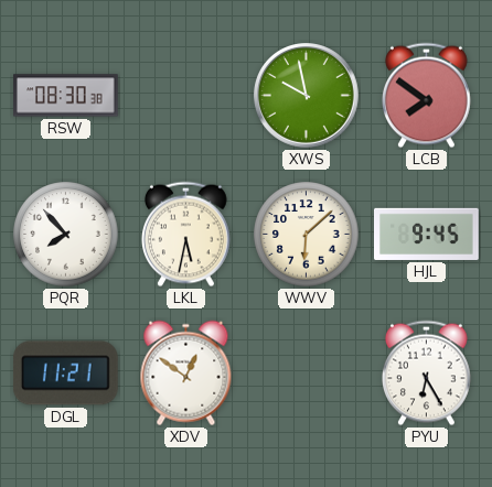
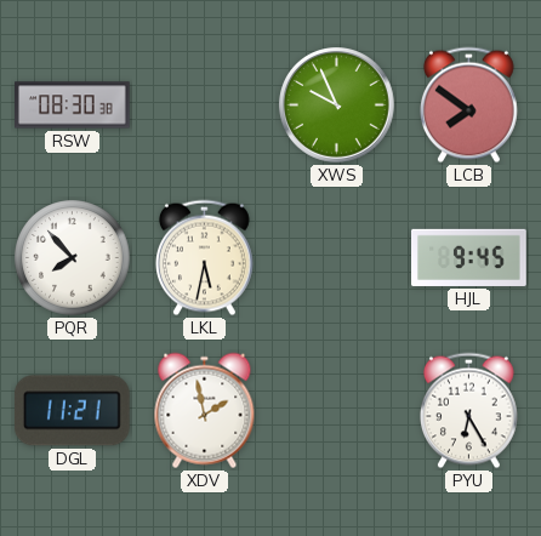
XWS: 9:58 -> 9:56 (337, 106)
WWV: 6:08 -> none (307, 235)
XDV: 12:51 -> 1:58 (205, 411)
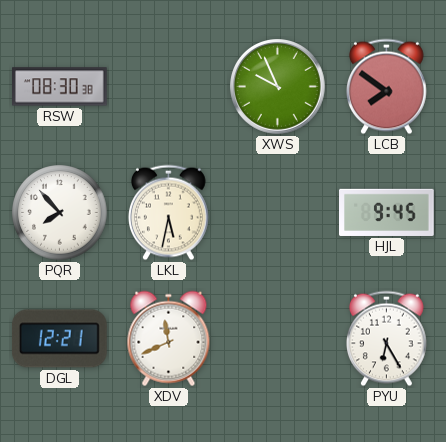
DGL: 11:21 -> 12:21 (59, 339)
XDV: 1:58 -> 11:41 (169, 339)
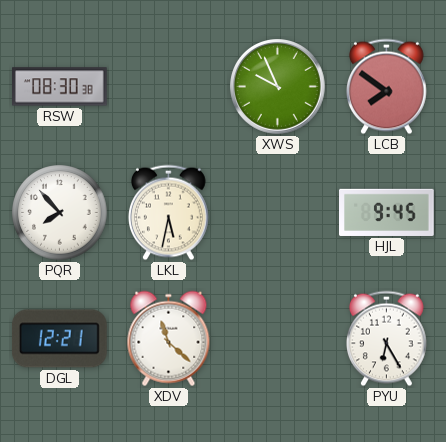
XDV: 11:41 -> 11:22 (169, 339)
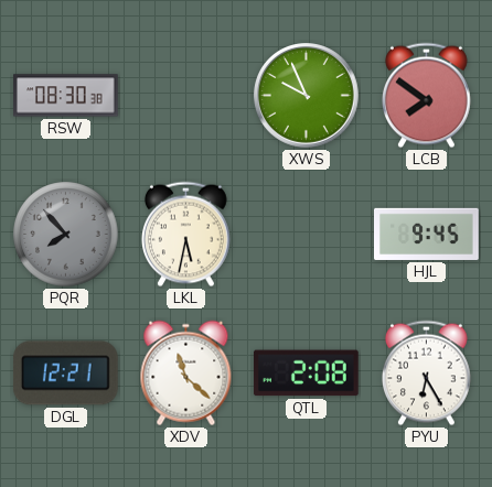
PQR dial: white -> grey (66, 235)
QTL: none -> 2:08 (306, 374)
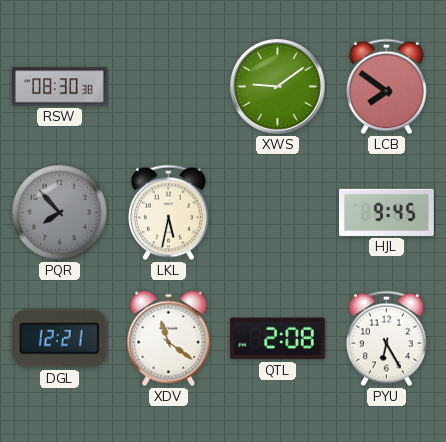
XWS: 9:56 -> 9:09 (278, 87)
XDV: 11:22 -> 11:21 (169, 339)
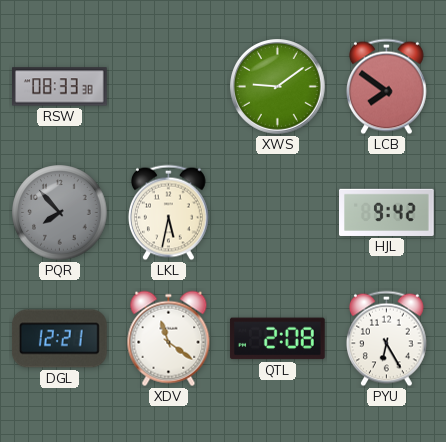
RSW: 08:30 -> 08:33 (60, 87)
HJL: 9:45 -> 9:42 (387, 212)
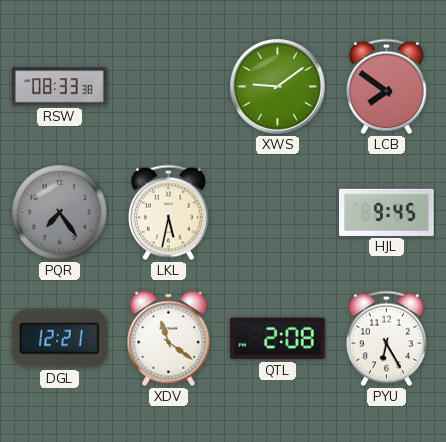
PQR: 7:53 -> 7:24 (60, 213)
HJL: 9:42 -> 9:45 (387, 212)
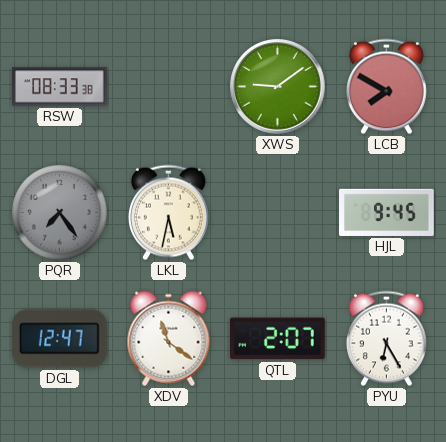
LCB: 7:51 -> 7:50 (387, 87)
DGL: 12:21 -> 12:47 (59, 339)
QTL: 2:08 -> 2:07 (277, 339)
